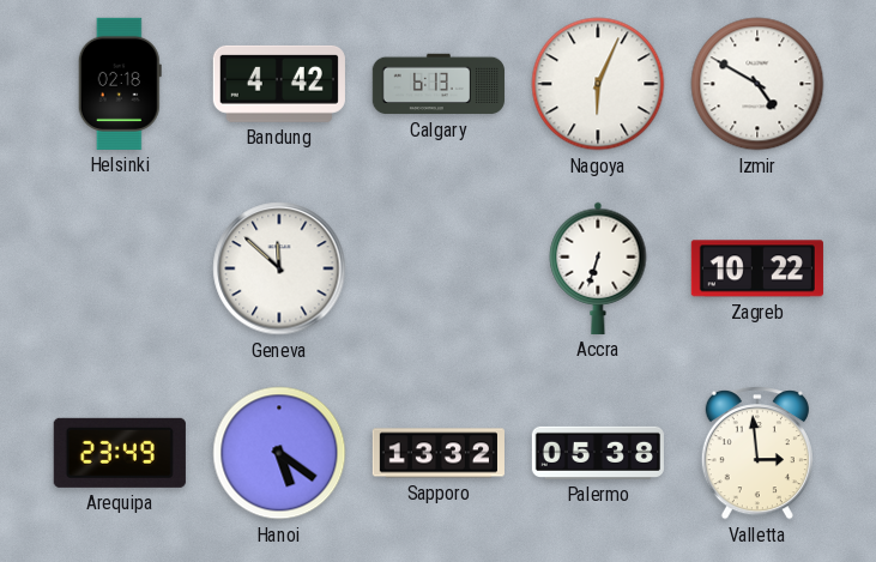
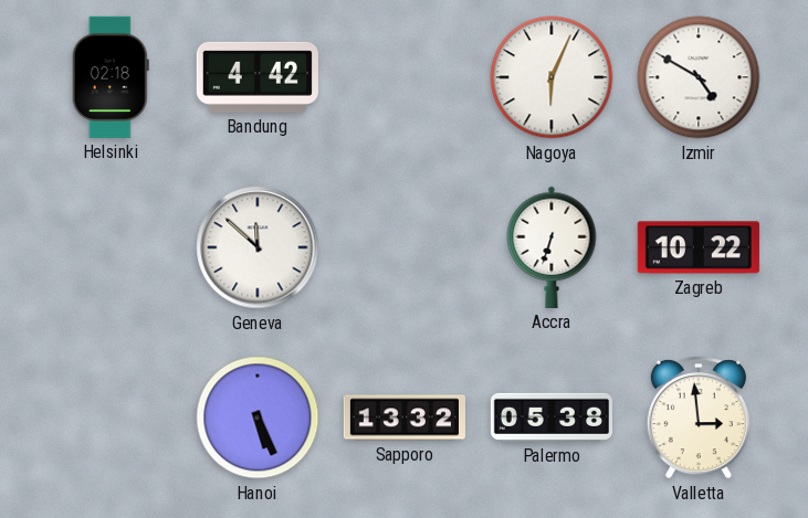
Calgary: 6:13 -> none (439, 84)
Arequipa: 23:49 -> none (120, 453)
Hanoi: 5:21 -> 5:26 (258, 417)
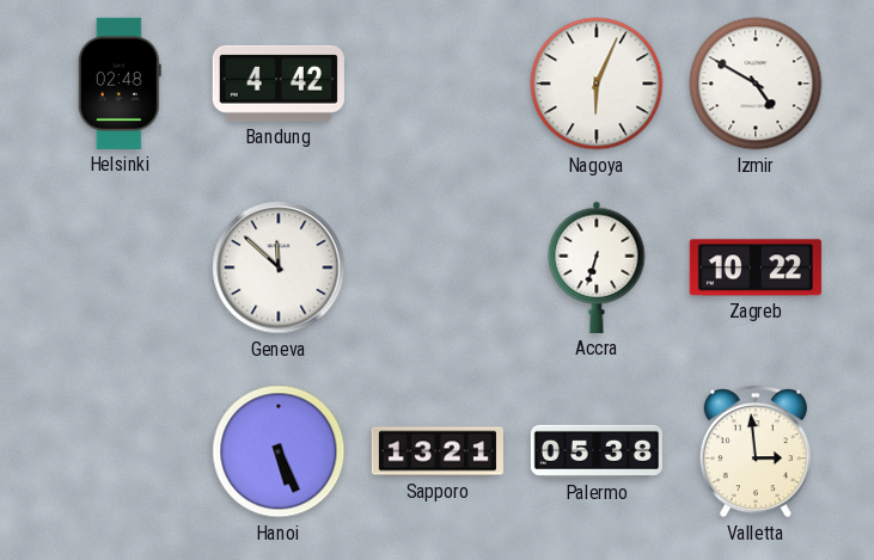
Helsinki: 02:18 -> 02:48 (120, 84)
Sapporo: 13:32 -> 13:21 (438, 451)
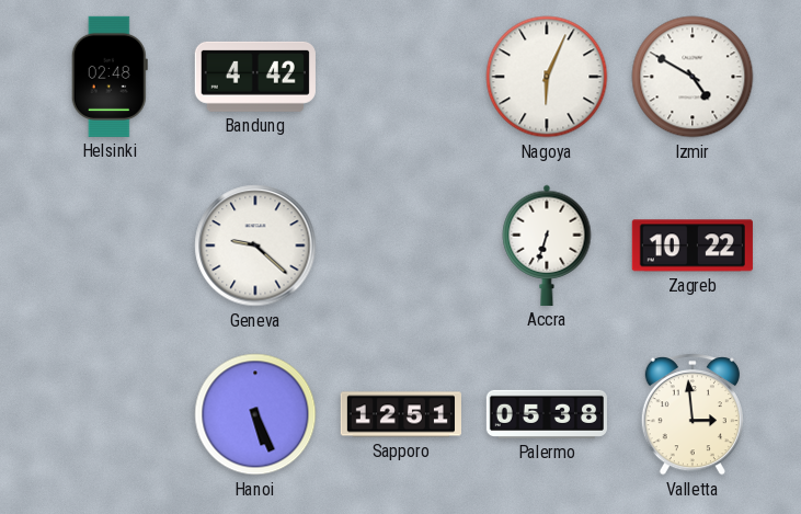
Geneva: 11:52 -> 9:22 (255, 245)
Sapporo: 13:21 -> 12:51 (401, 414)
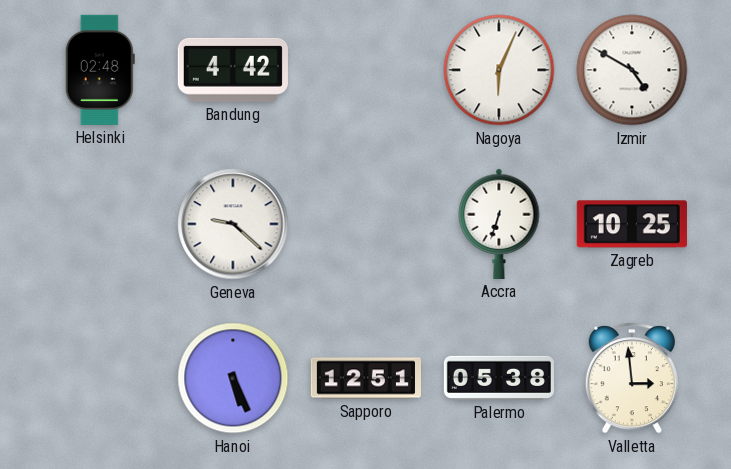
Zagreb: 10:22 -> 10:25 (632, 224)
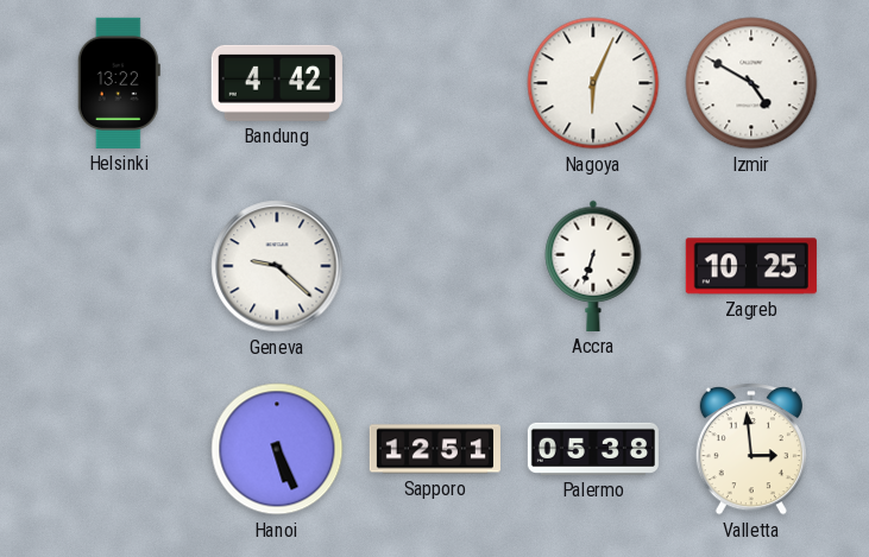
Helsinki: 02:48 -> 13:22 (119, 83)
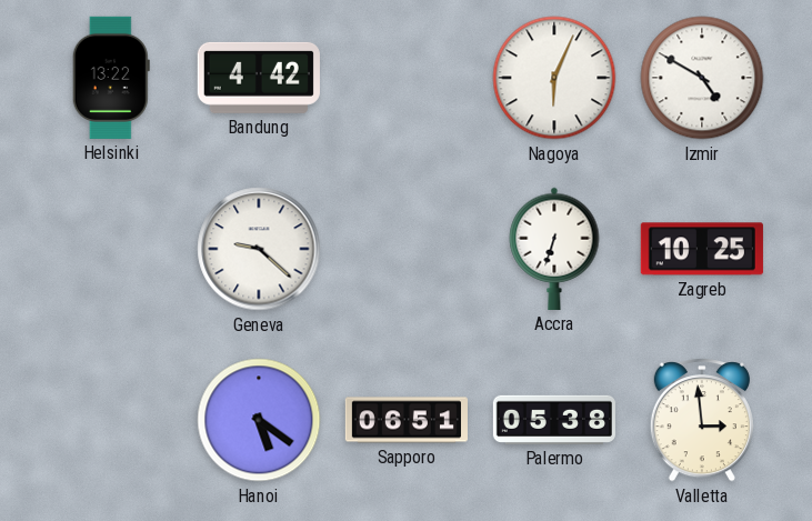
Hanoi: 5:26 -> 5:21 (259, 420)
Sapporo: 12:51 -> 06:51 (407, 420)
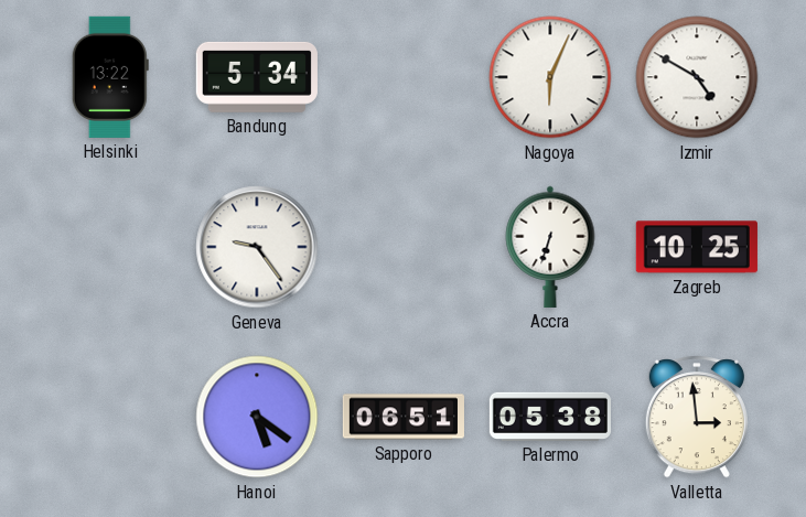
Bandung: 4:42 -> 5:34 (257, 77)
Geneva: 9:22 -> 9:24 (257, 247)
